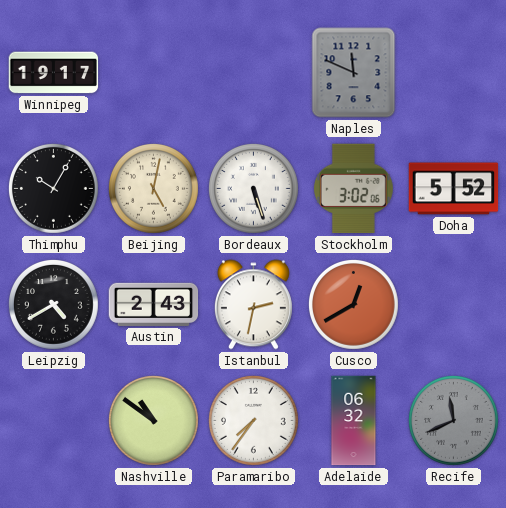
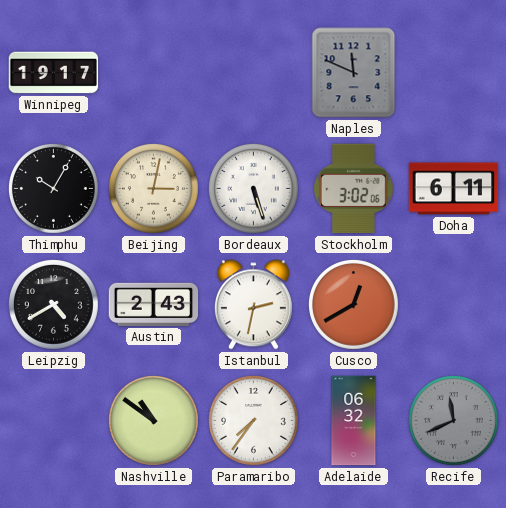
Beijing: 5:02 -> 3:02 (153, 188)
Doha: 5:52 -> 6:11 (454, 189)
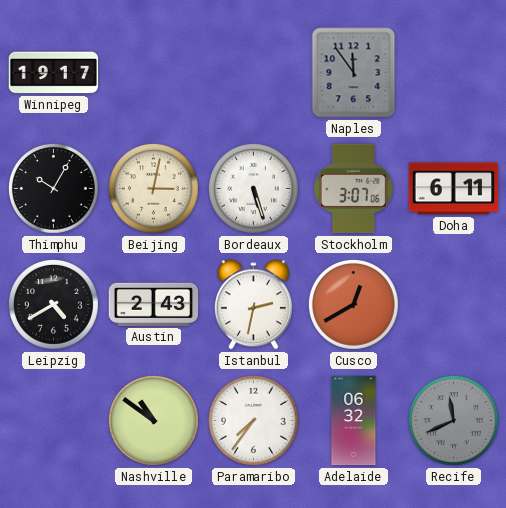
Naples: 11:49 -> 11:54 (354, 73)
Stockholm: 3:02 -> 3:07 (353, 189)
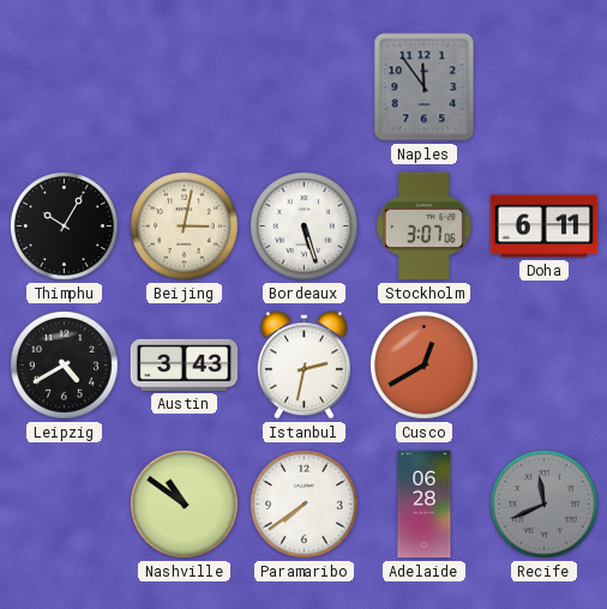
Winnipeg: 19:17 -> none (54, 73)
Austin: 2:43 -> 3:43 (185, 364)
Paramaribo: 7:36 -> 7:39 (303, 504)
Adelaide: 06:32 -> 06:28 (425, 505)
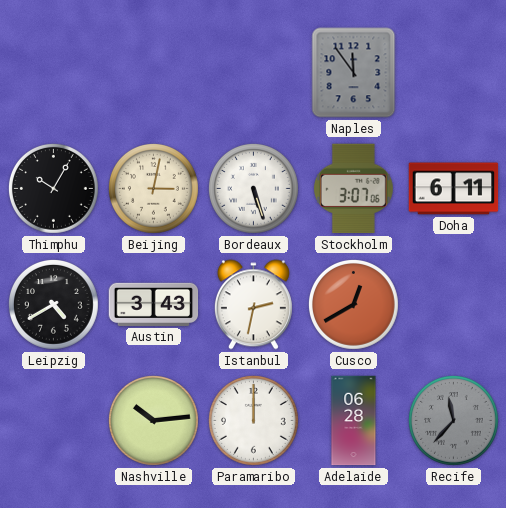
Nashville: 10:51 -> 10:14 (153, 420)
Paramaribo: 7:39 -> 12:00 (253, 420)
Recife: 11:41 -> 11:37 (453, 420)
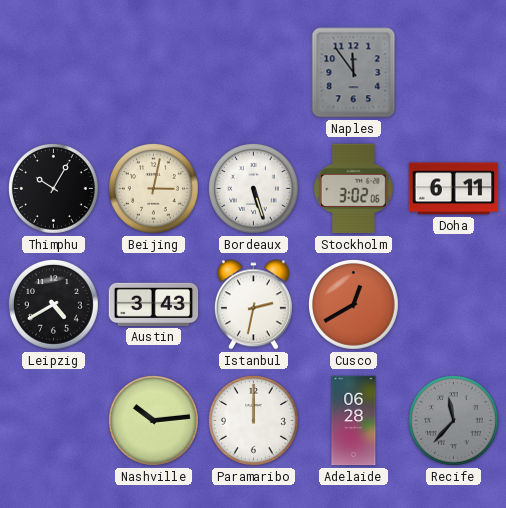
Stockholm: 3:07 -> 3:02 (353, 189)
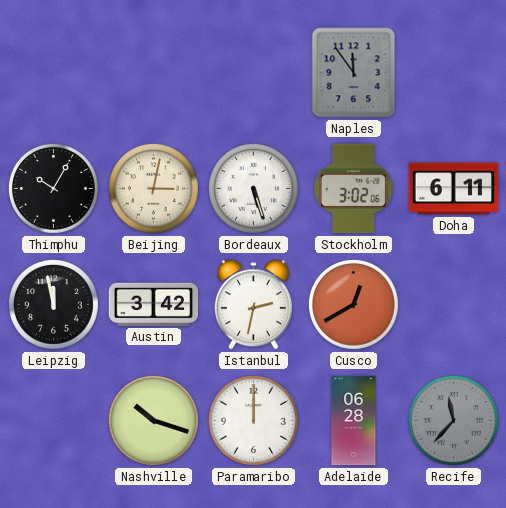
Leipzig: 4:40 -> 11:58 (53, 304)
Austin: 3:43 -> 3:42 (154, 304)
Nashville: 10:14 -> 10:18 (153, 420)
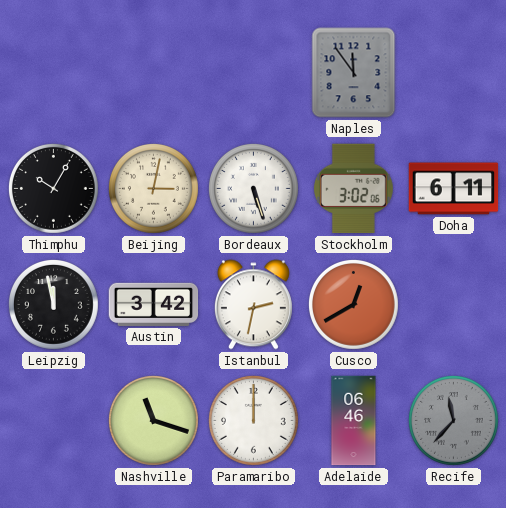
Nashville: 10:18 -> 11:18 (153, 420)
Adelaide: 06:28 -> 06:46 (354, 421)
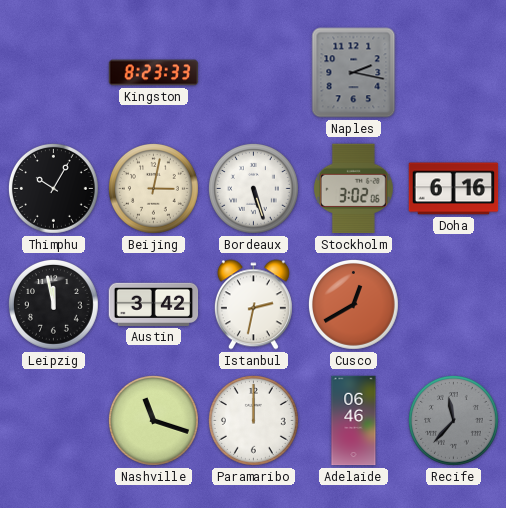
Kingston: none -> 8:23 (154, 73)
Naples: 11:54 -> 2:17 (354, 73)
Doha: 6:11 -> 6:16 (454, 189)
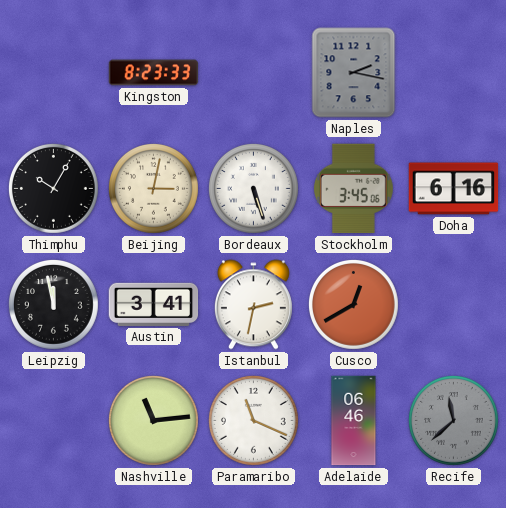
Stockholm: 3:02 -> 3:45 (353, 189)
Austin: 3:42 -> 3:41 (154, 304)
Nashville: 11:18 -> 11:14 (153, 420)
Paramaribo: 12:00 -> 11:19 (253, 420)
Recife: 11:37 -> 11:38 (453, 420)
